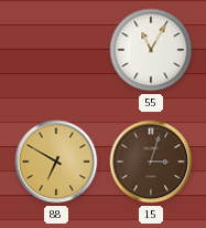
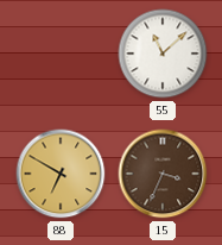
55: 11:05 -> 11:08 (163, 54)
15: 3:03 -> 3:34 (163, 174)
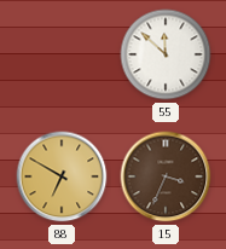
55: 11:08 -> 11:52 (166, 54)
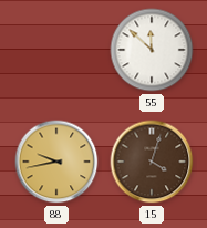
88: 6:50 -> 9:43 (56, 162)
15: 3:34 -> 4:03 (152, 162)
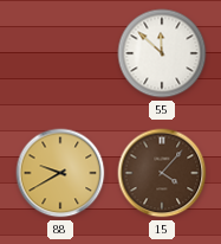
88: 9:43 -> 9:40 (60, 173)
15: 4:03 -> 4:07 (162, 173)
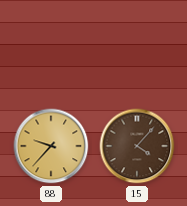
55: 11:52 -> none (162, 53)
88: 9:40 -> 9:37 (51, 146)
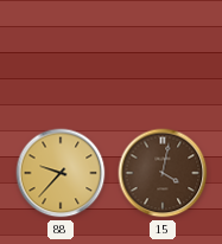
15: 4:07 -> 4:02 (163, 173)
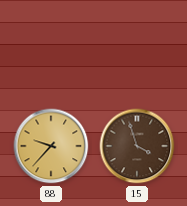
15: 4:02 -> 3:57 (137, 146)
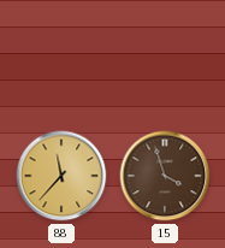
88: 9:37 -> 11:37 (61, 176)
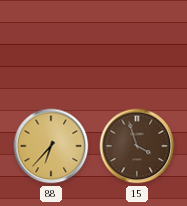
88: 11:37 -> 6:37 (51, 146)
